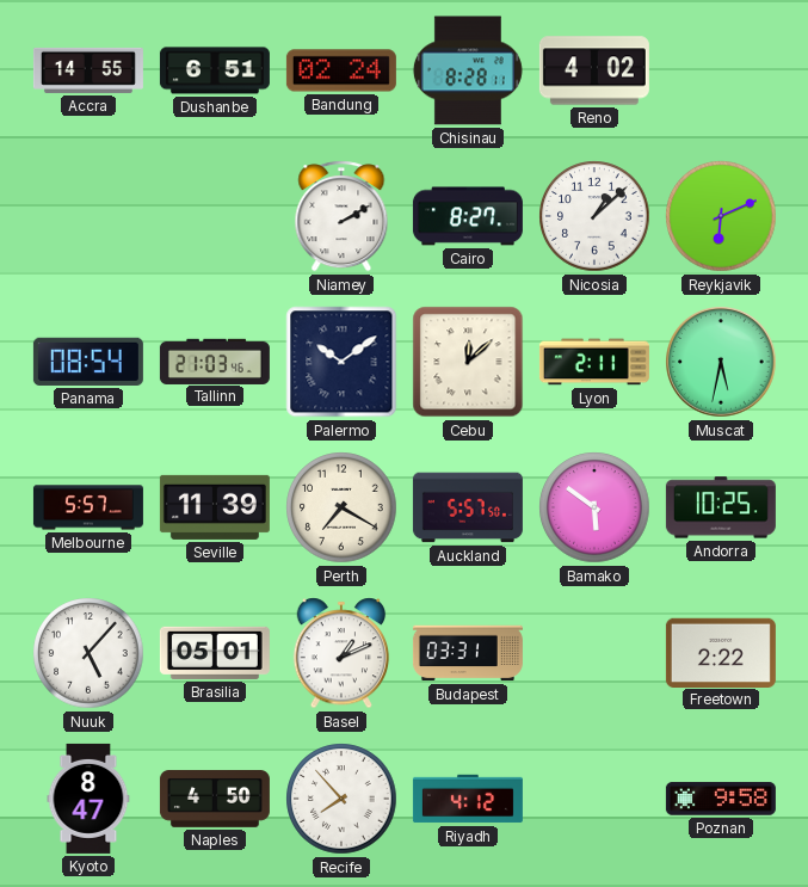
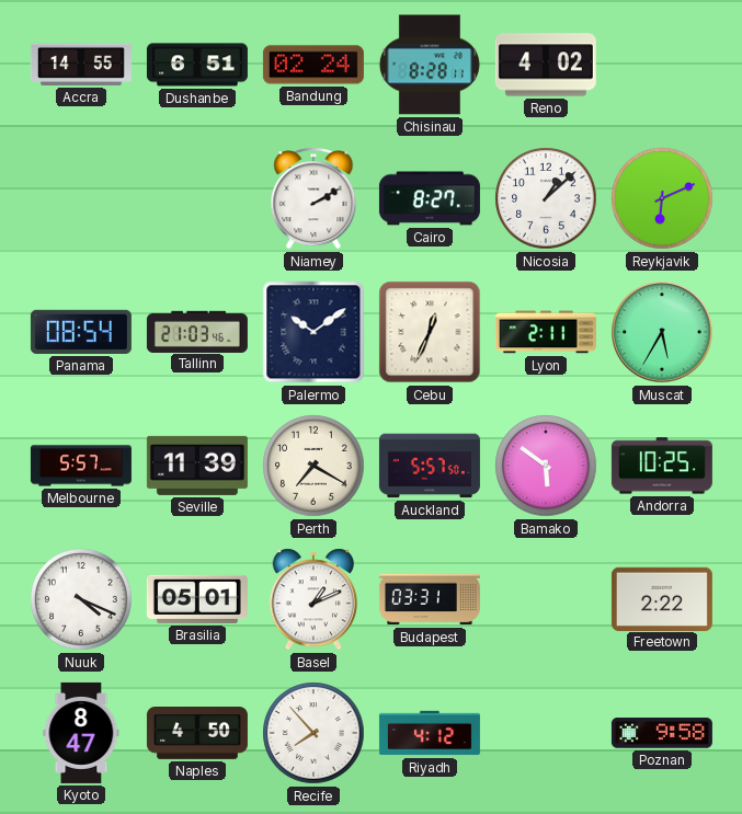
Cebu: 12:08 -> 12:34 (430, 332)
Muscat: 5:32 -> 5:35 (663, 333)
Nuuk: 5:07 -> 4:19 (81, 599)
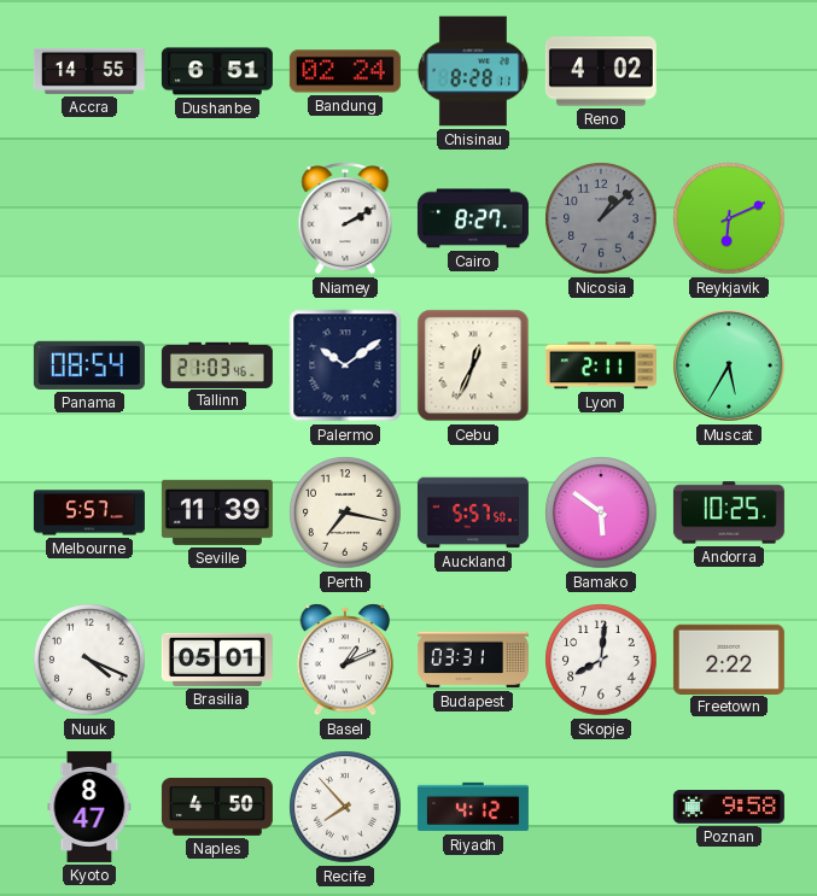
Nicosia dial: white -> grey (601, 218)
Perth: 7:20 -> 7:17 (345, 513)
Skopje: none -> 8:01 (601, 660)
